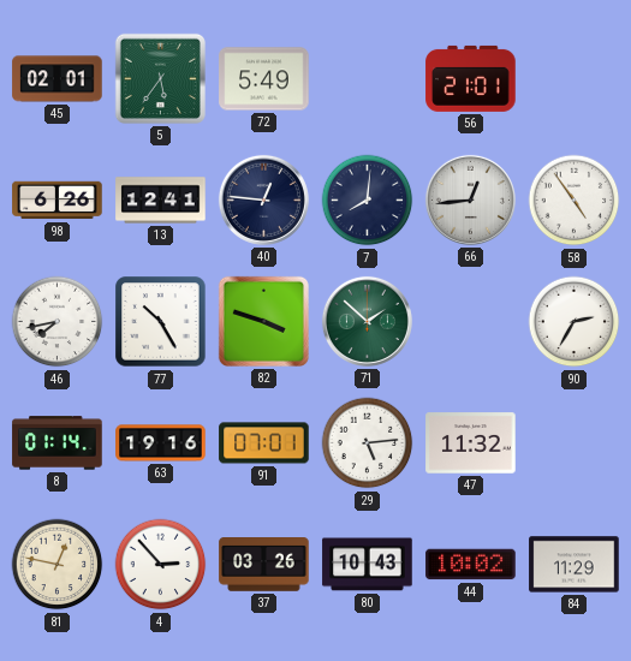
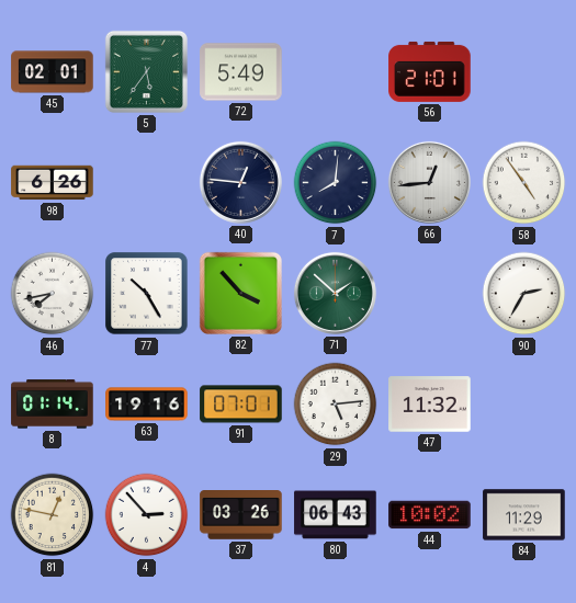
13: 12:41 -> none (161, 201)
82: 3:48 -> 3:53 (240, 293)
80: 10:43 -> 06:43 (336, 515)
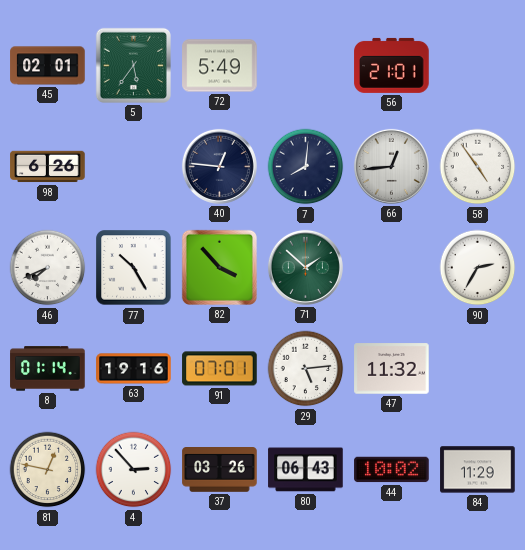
46: 7:43 -> 7:41 (48, 268)
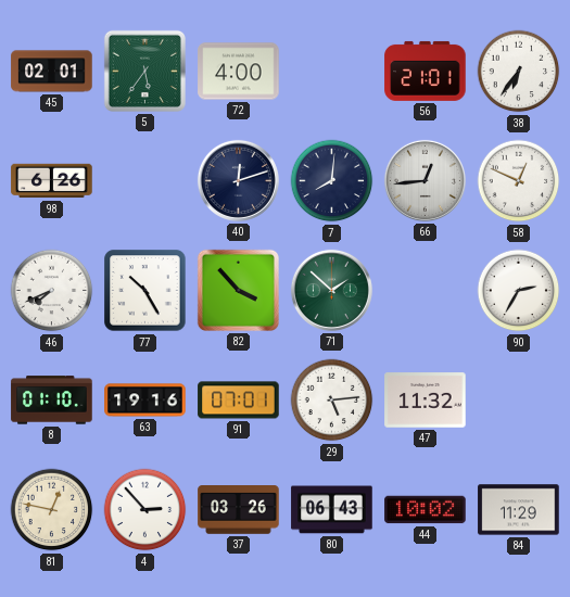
72: 5:49 -> 4:00 (239, 72)
38: none -> 6:36 (519, 72)
40: 12:46 -> 12:12 (238, 180)
58: 4:54 -> 12:49 (519, 181)
8: 01:14 -> 01:10 (52, 401)
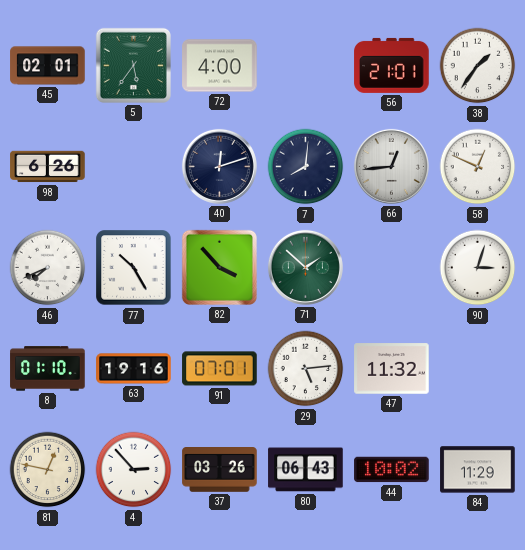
38: 6:36 -> 1:36 (478, 66)
90: 2:35 -> 3:03 (478, 268)
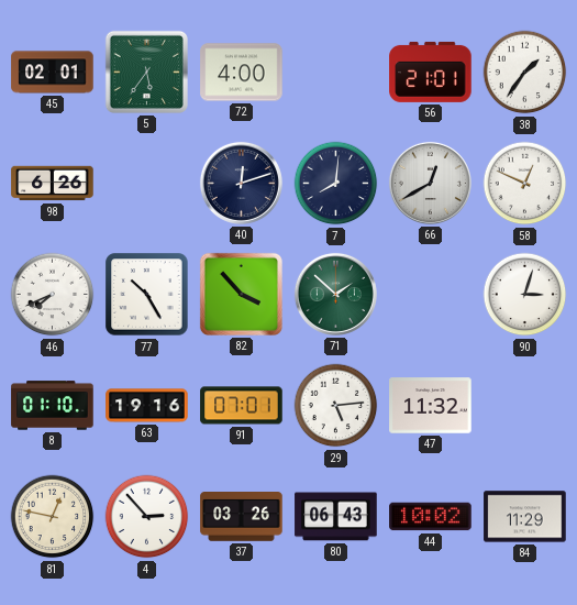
66: 12:44 -> 12:40 (430, 183)
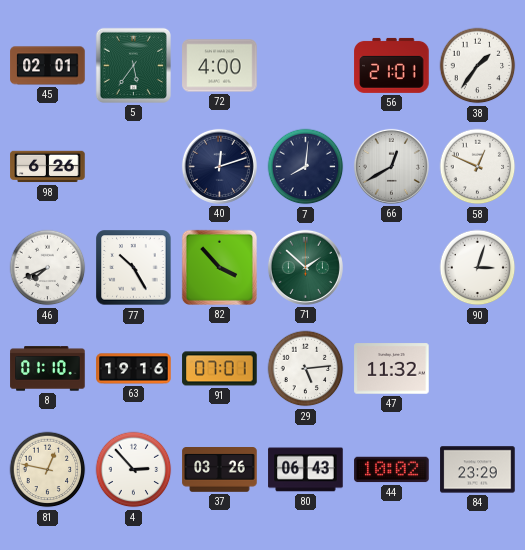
84: 11:29 -> 23:29 (478, 470)
